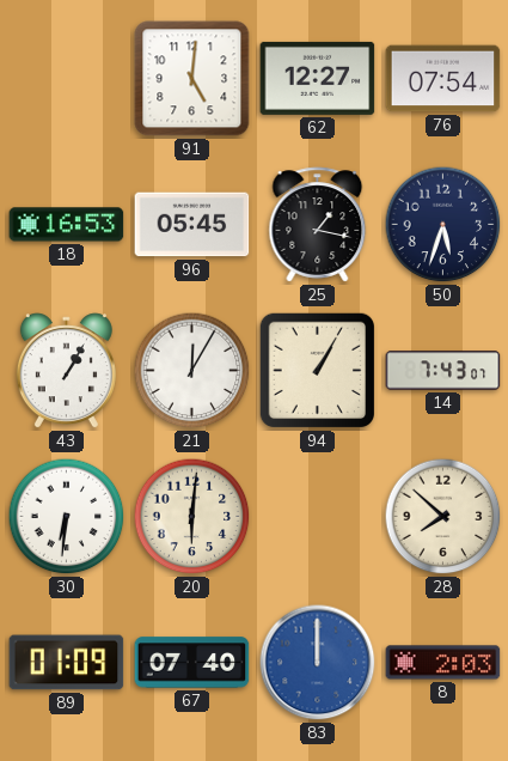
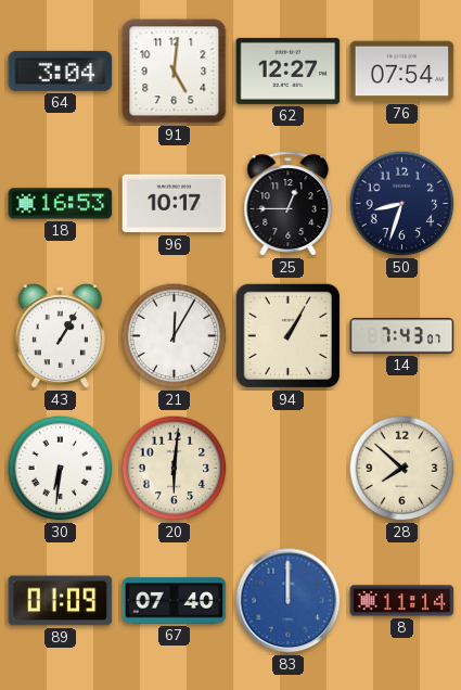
64: none -> 3:04 (61, 71)
96: 05:45 -> 10:17 (175, 204)
25: 1:17 -> 12:45 (289, 204)
50: 5:33 -> 8:33 (402, 204)
8: 2:03 -> 11:14 (402, 601)
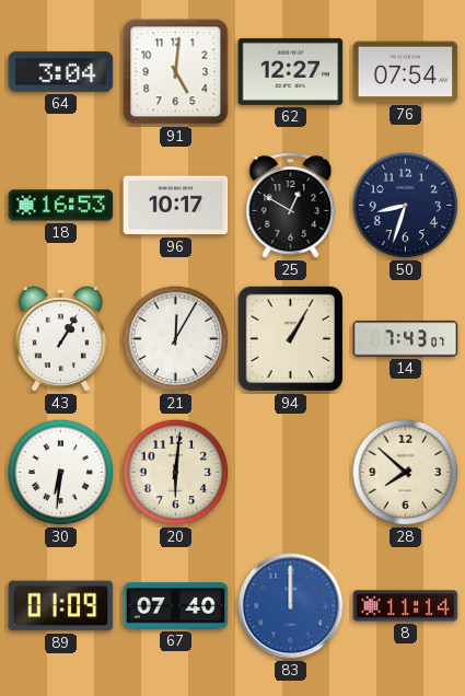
25: 12:45 -> 12:50 (291, 206)
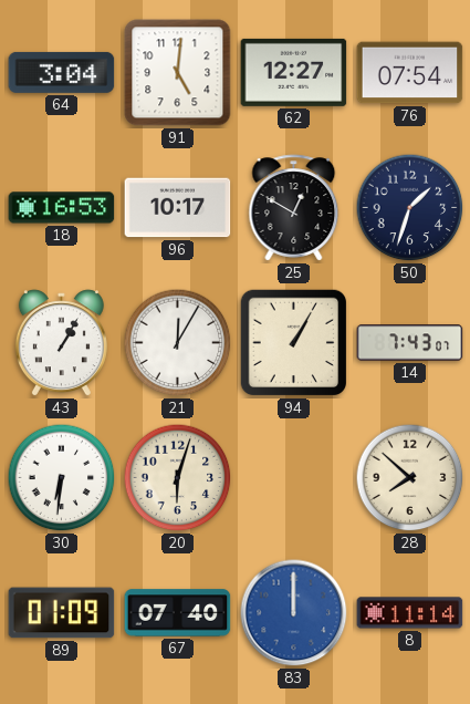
50: 8:33 -> 1:33 (410, 208)
20: 6:01 -> 6:03 (178, 478)
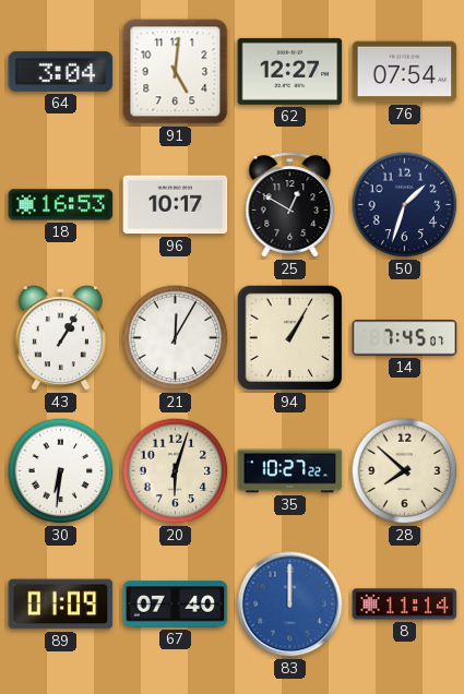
14: 7:43 -> 7:45 (405, 338)
35: none -> 10:27 (290, 471)
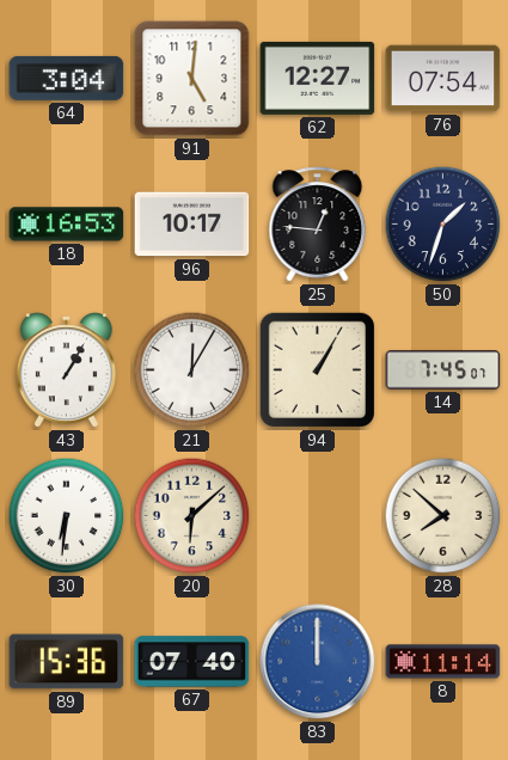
25: 12:50 -> 12:46 (318, 225)
20: 6:03 -> 6:08 (192, 516)
35: 10:27 -> none (290, 471)
89: 01:09 -> 15:36 (67, 662)
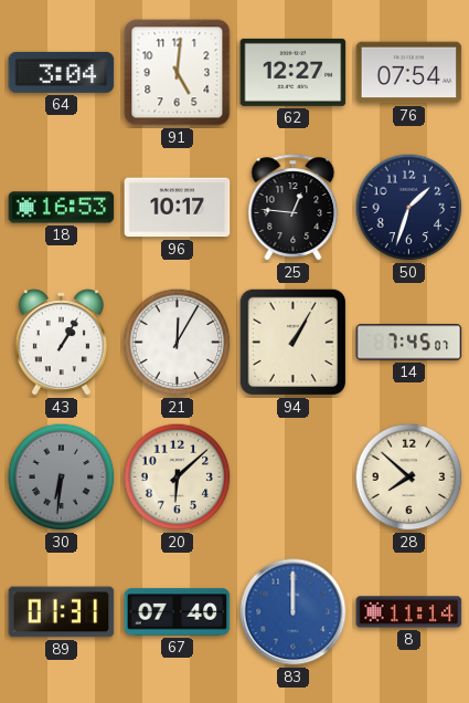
30 dial: white -> grey (62, 478)
89: 15:36 -> 01:31 (62, 612)
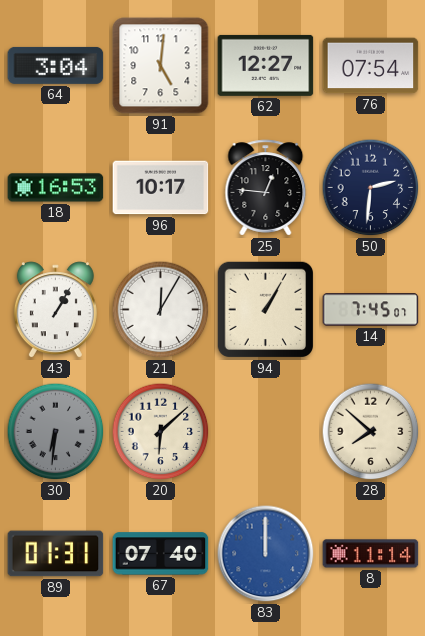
50: 1:33 -> 2:31 (371, 188)
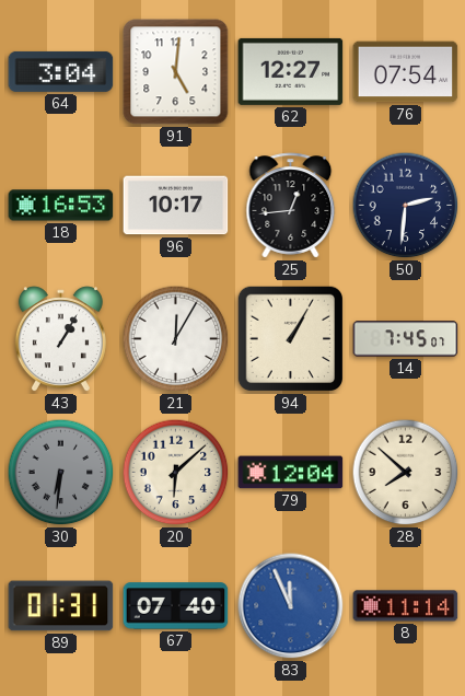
25: 12:46 -> 12:44 (291, 206)
79: none -> 12:04 (291, 473)
83: 12:00 -> 11:56 (291, 606)
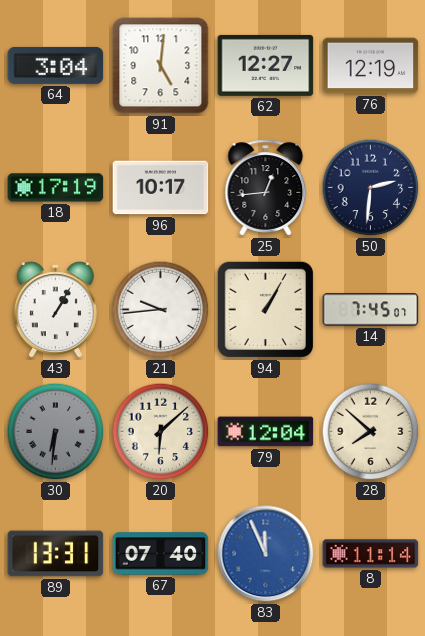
76: 07:54 -> 12:19 (371, 66)
18: 16:53 -> 17:19 (56, 188)
21: 12:05 -> 9:44 (161, 310)
89: 01:31 -> 13:31 (56, 554)
